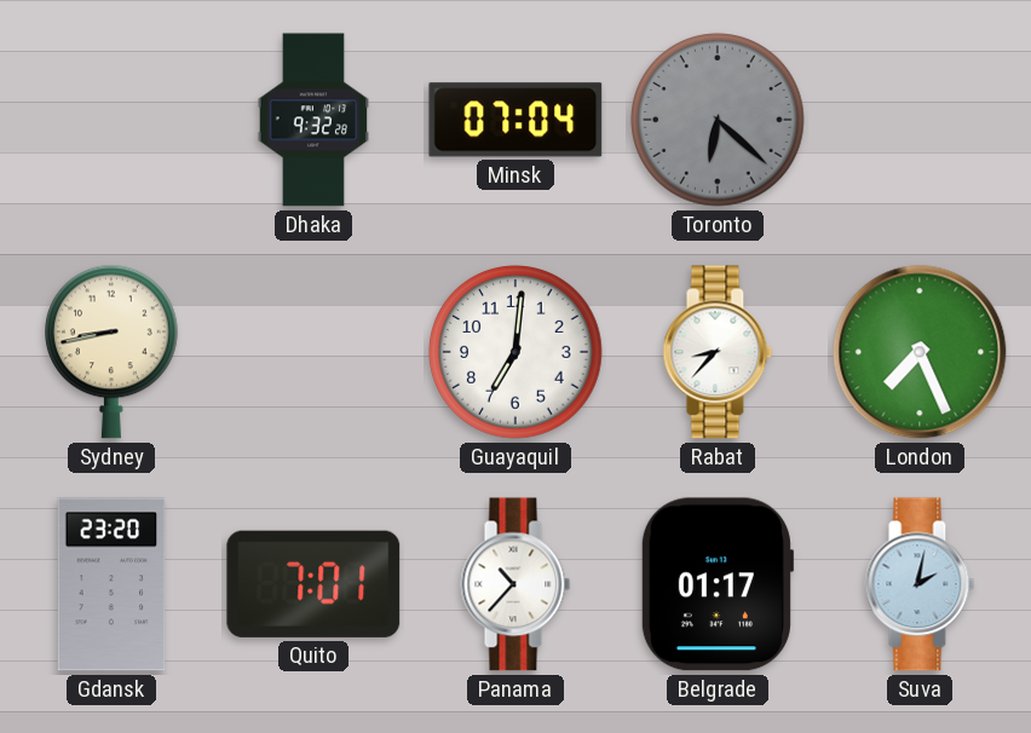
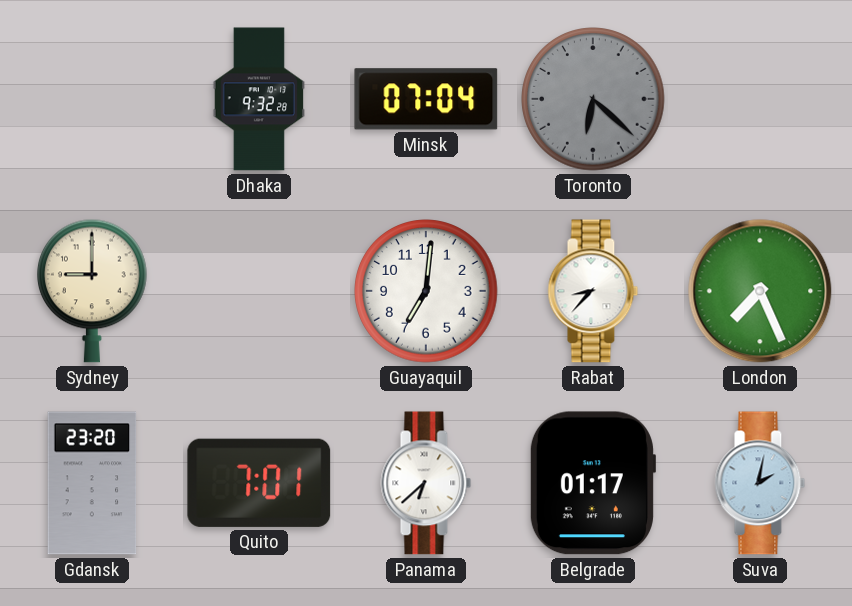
Sydney: 8:43 -> 9:00 (93, 291)
Panama: 10:37 -> 6:38 (426, 483)
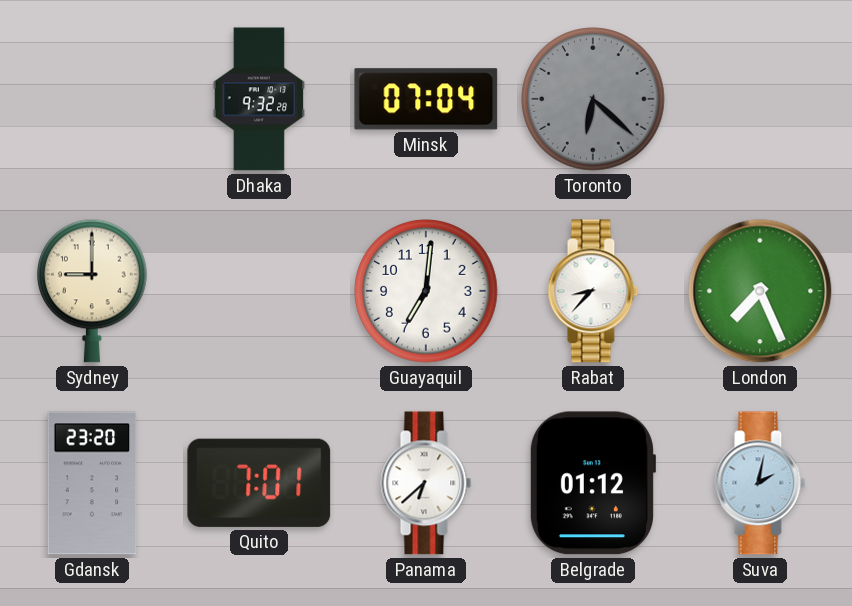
Belgrade: 01:17 -> 01:12 (592, 483)
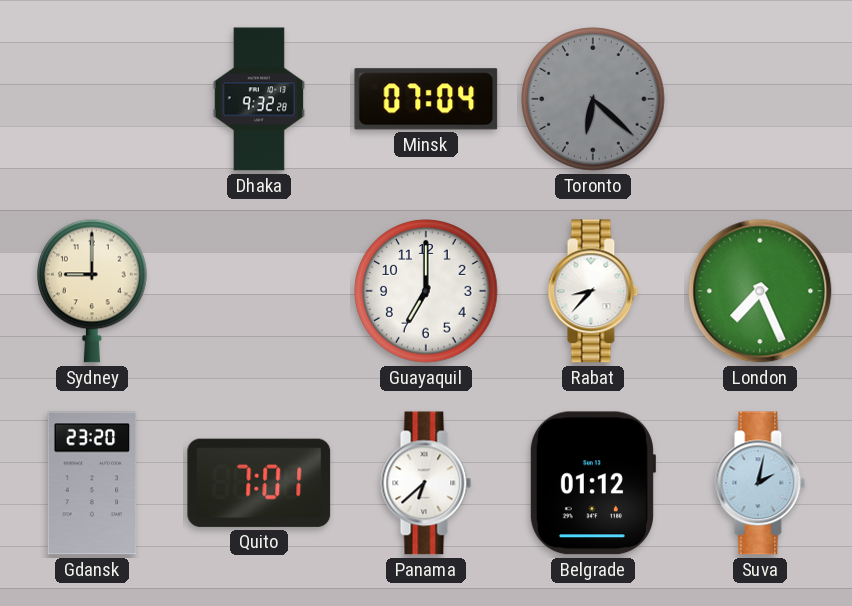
Guayaquil: 7:01 -> 7:00 (426, 291)
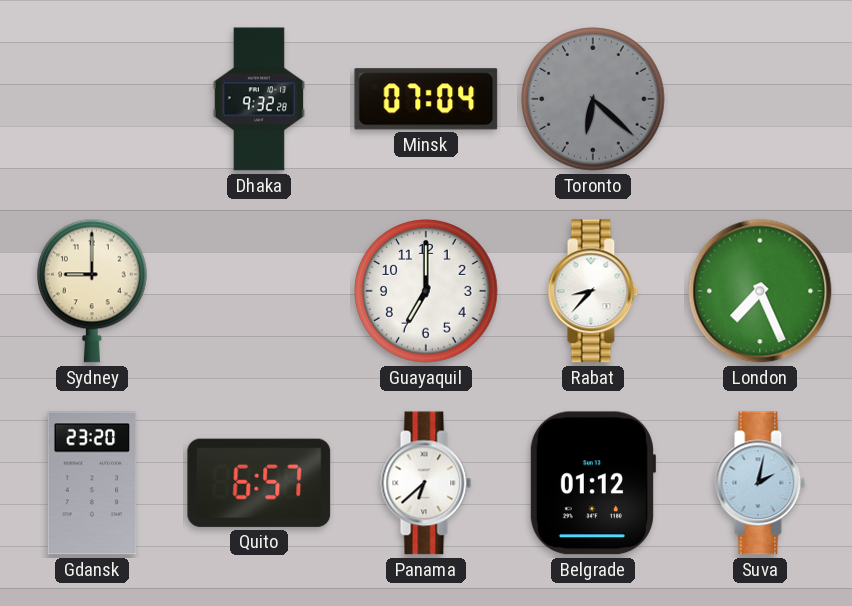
Quito: 7:01 -> 6:57 (259, 483)
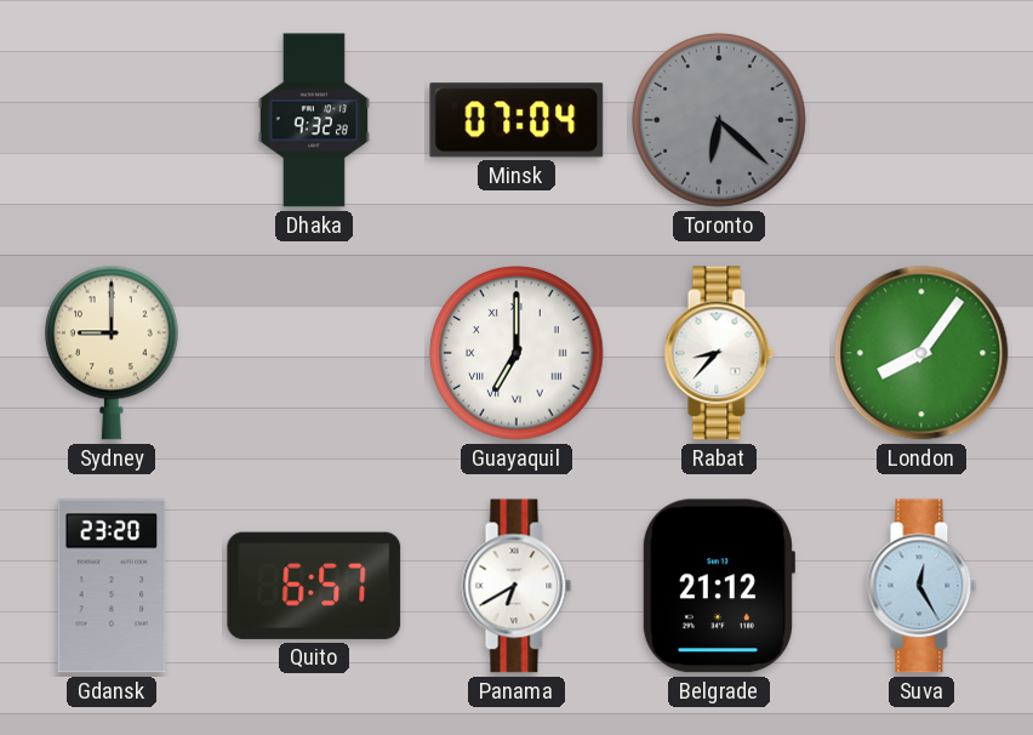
Guayaquil numerals: Arabic -> Roman (516, 353)
London: 7:26 -> 8:06 (921, 353)
Panama: 6:38 -> 6:40 (516, 586)
Belgrade: 01:12 -> 21:12 (718, 586)
Suva: 2:02 -> 12:25 (921, 586)
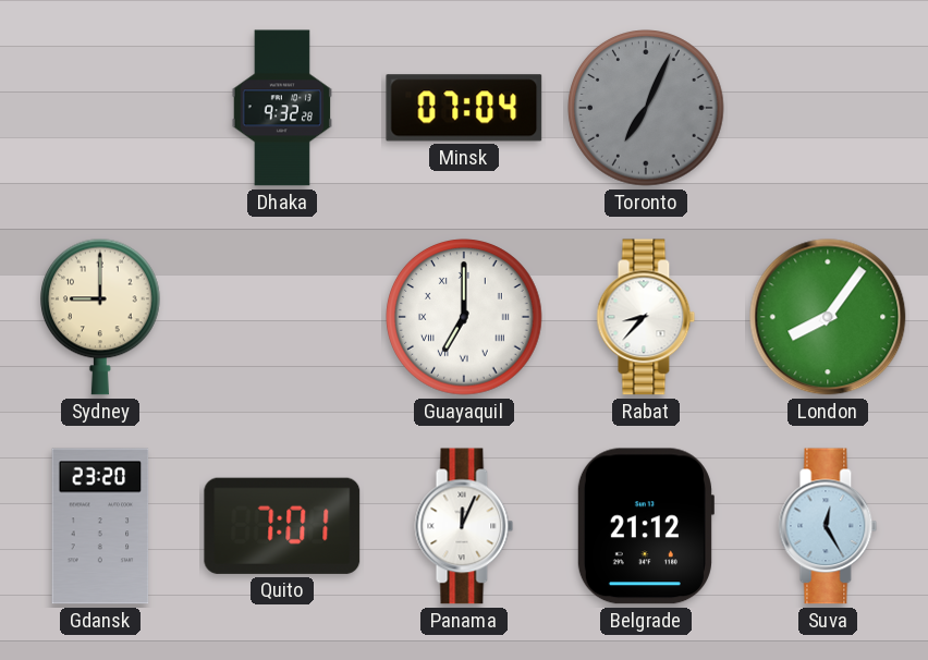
Toronto: 6:22 -> 7:04 (646, 108)
Quito: 6:57 -> 7:01 (282, 526)
Panama: 6:40 -> 12:04 (464, 526)
